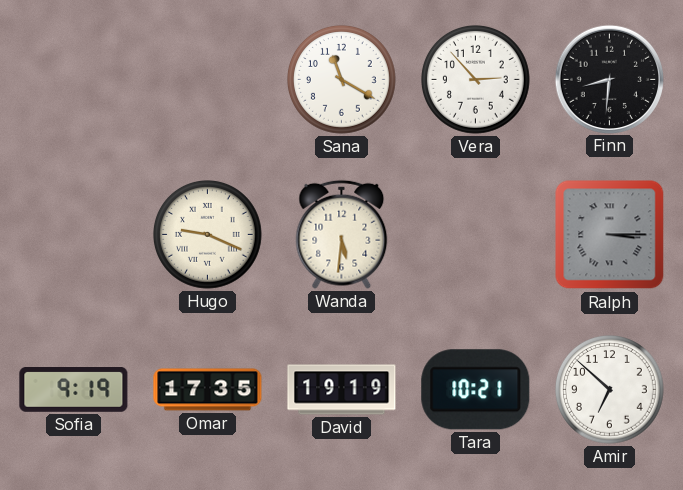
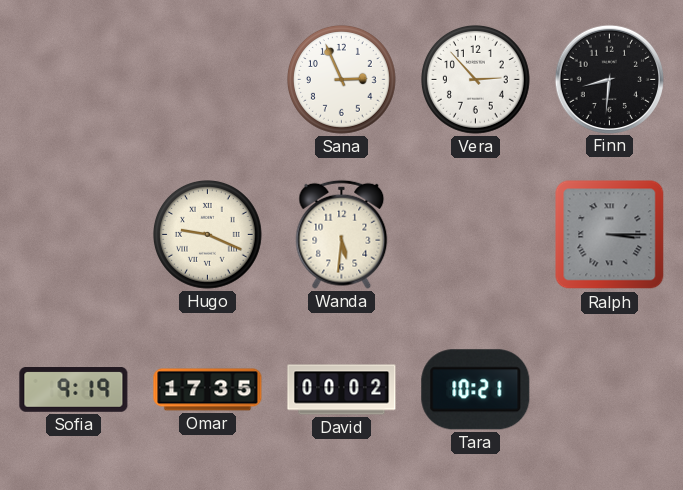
Sana: 11:20 -> 2:56 (342, 80)
David: 19:19 -> 00:02 (342, 390)
Amir: 6:52 -> none (610, 390)
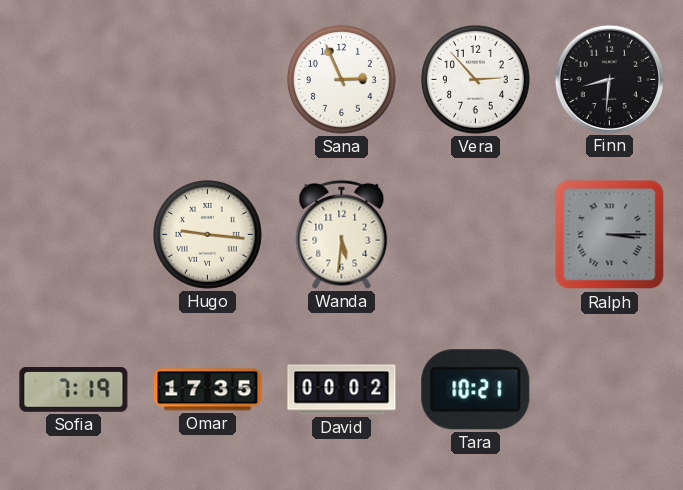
Hugo: 9:19 -> 9:16 (208, 235)
Sofia: 9:19 -> 7:19 (74, 390)
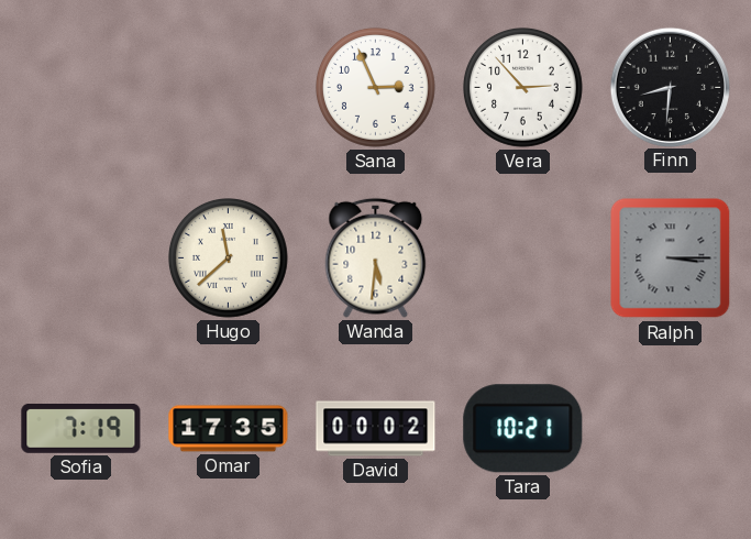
Hugo: 9:16 -> 11:38 (229, 258)
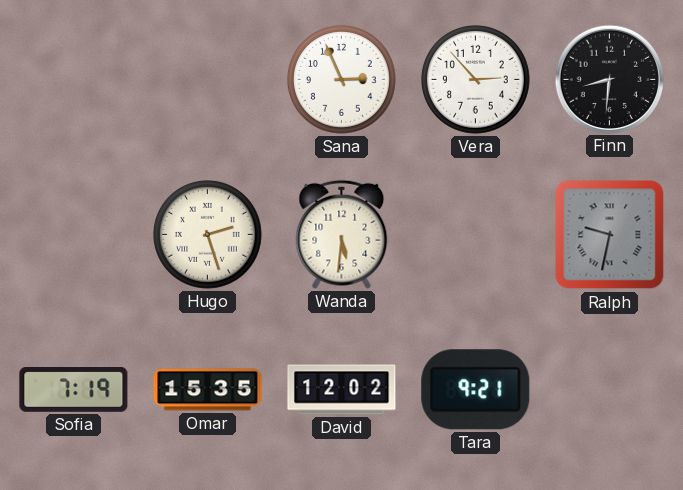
Hugo: 11:38 -> 2:27 (208, 235)
Ralph: 3:15 -> 9:32 (610, 235)
Omar: 17:35 -> 15:35 (208, 390)
David: 00:02 -> 12:02 (342, 390)
Tara: 10:21 -> 9:21 (476, 390)
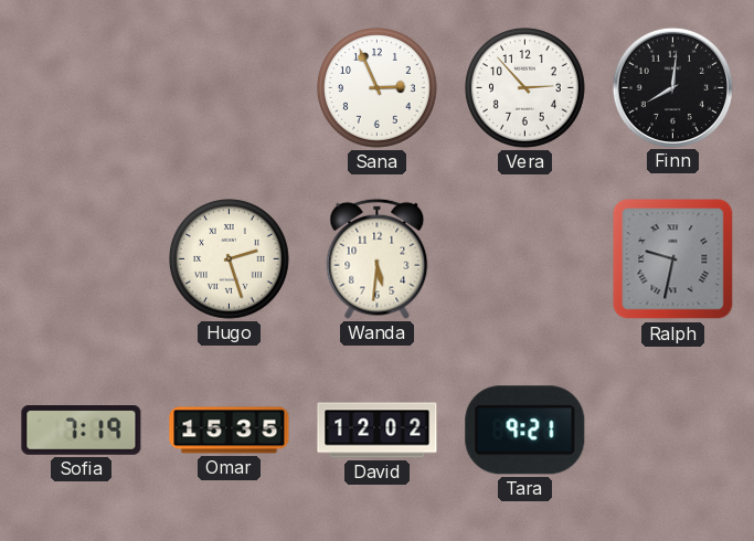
Finn: 8:31 -> 8:01 (672, 87)
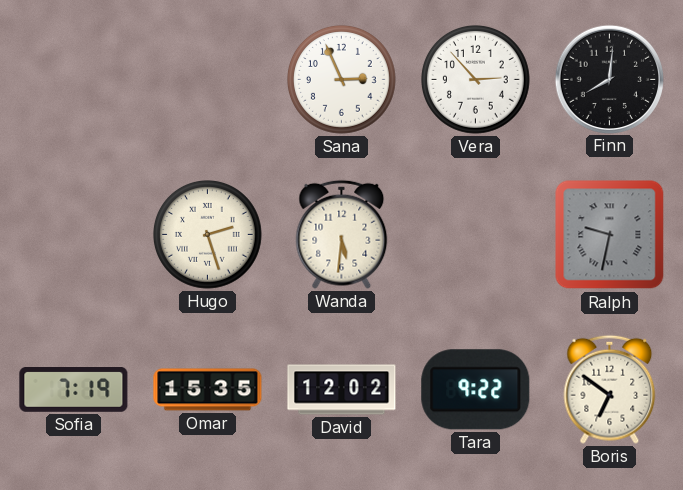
Tara: 9:21 -> 9:22 (476, 390)
Boris: none -> 6:51 (610, 389)
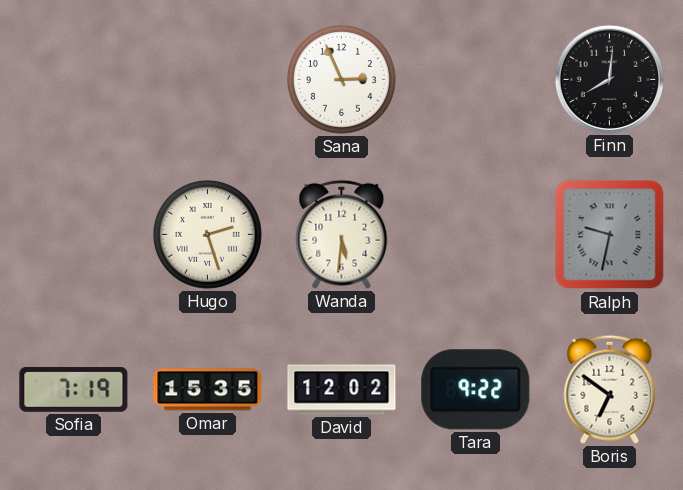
Vera: 2:53 -> none (476, 80)
